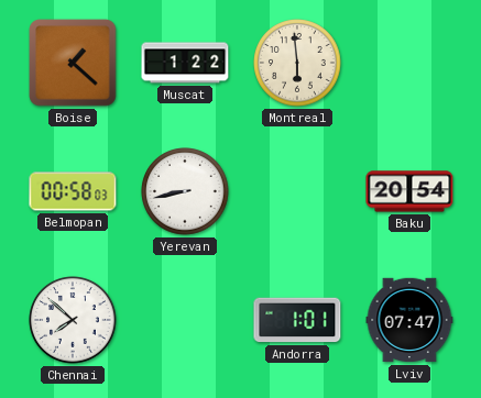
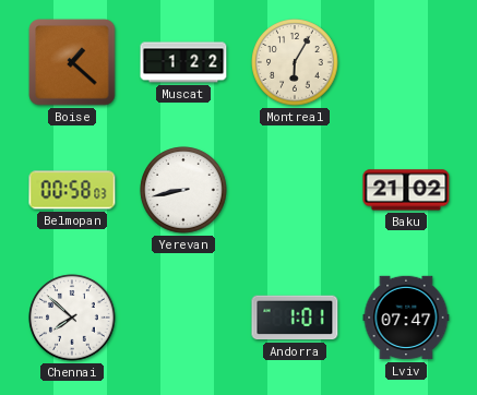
Montreal: 5:59 -> 6:05 (295, 62)
Baku: 20:54 -> 21:02 (406, 190)
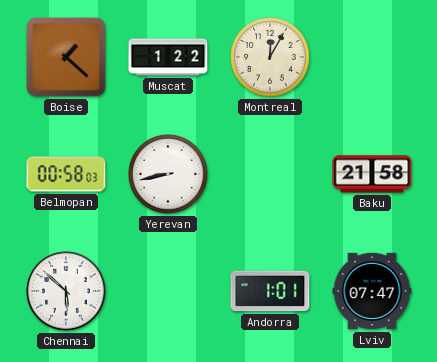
Montreal: 6:05 -> 12:05 (270, 57)
Baku: 21:02 -> 21:58 (372, 174)
Chennai: 7:52 -> 5:52 (66, 291)
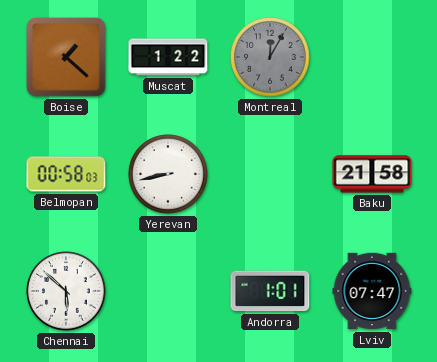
Montreal dial: cream -> grey (270, 57)
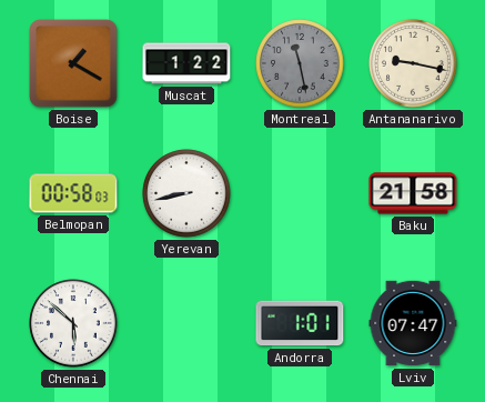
Boise: 1:22 -> 1:20 (73, 63)
Montreal: 12:05 -> 11:28 (300, 63)
Antananarivo: none -> 9:17 (413, 63)
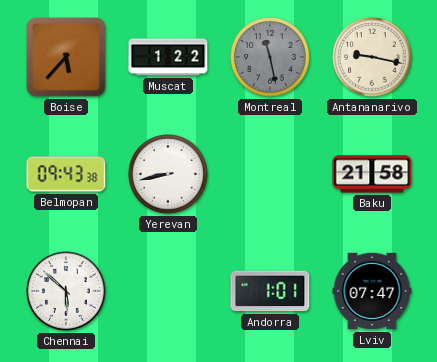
Boise: 1:20 -> 5:37 (66, 57)
Belmopan: 00:58 -> 09:43 (66, 174)
